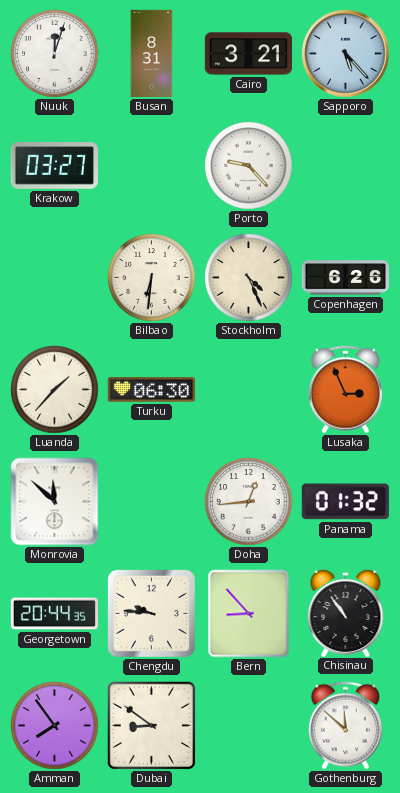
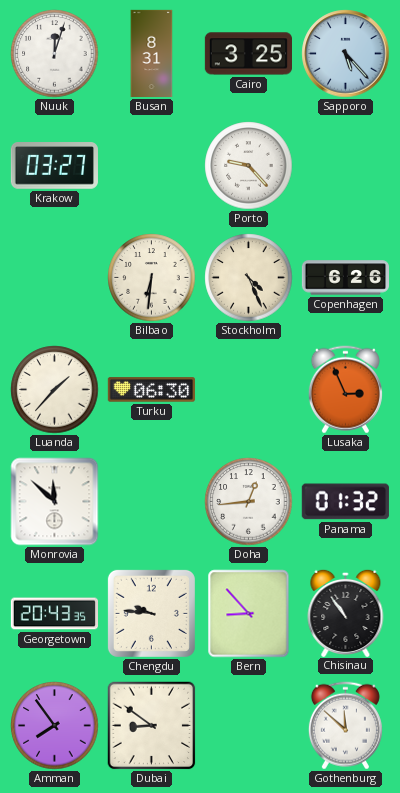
Cairo: 3:21 -> 3:25 (248, 54)
Georgetown: 20:44 -> 20:43 (54, 614)
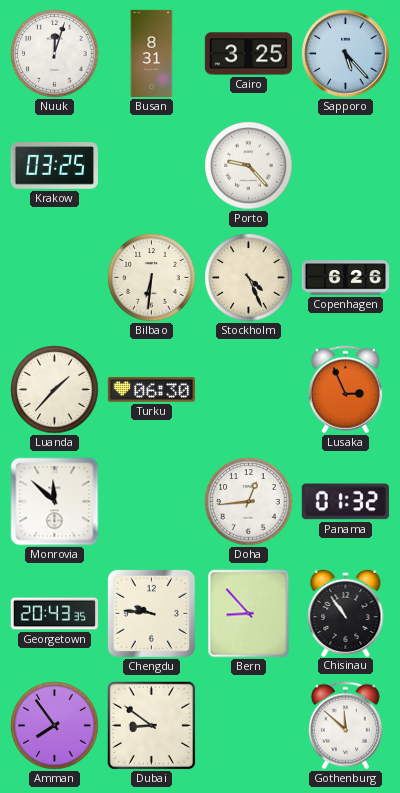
Krakow: 03:27 -> 03:25 (54, 166)
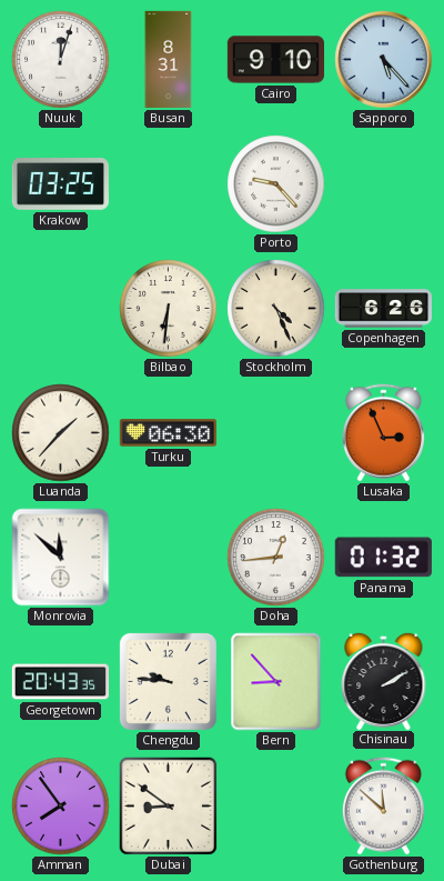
Cairo: 3:25 -> 9:10 (275, 60)
Chisinau: 10:54 -> 2:10 (384, 680)
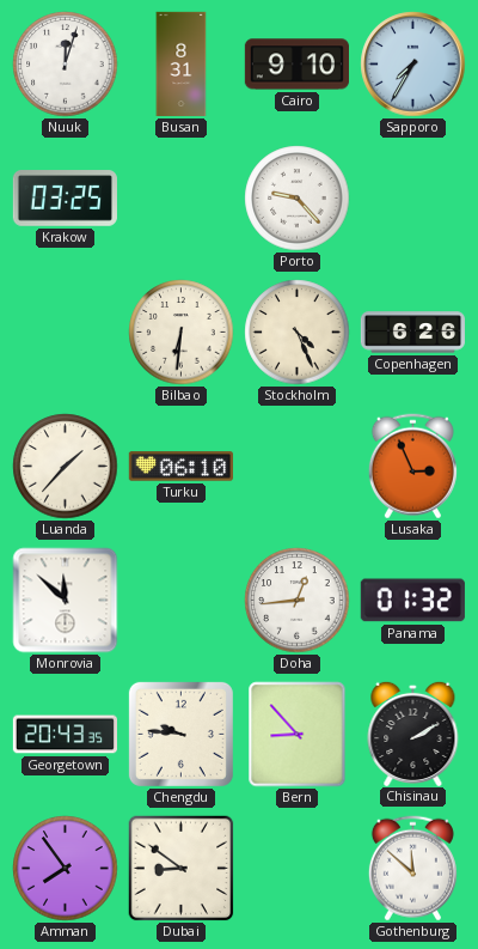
Sapporo: 5:23 -> 7:35 (413, 65)
Turku: 06:30 -> 06:10 (180, 467)
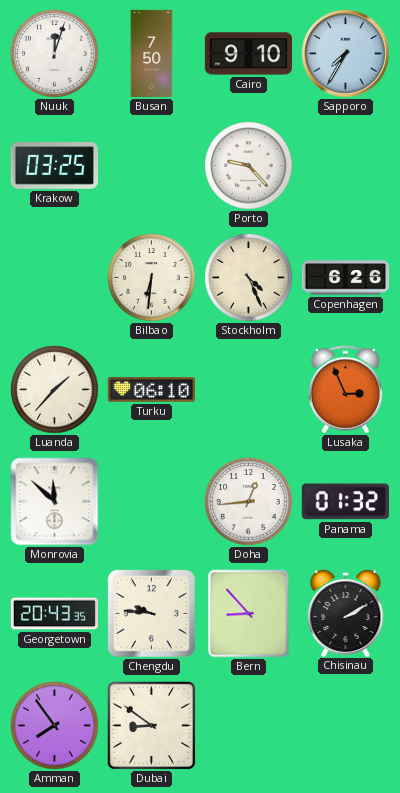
Busan: 8:31 -> 7:50 (152, 54)
Gothenburg: 11:52 -> none (412, 869)
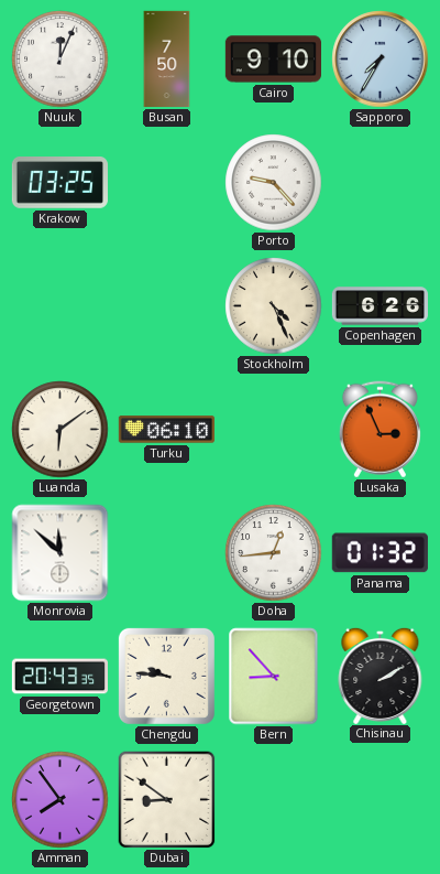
Nuuk: 12:03 -> 12:04 (61, 60)
Bilbao: 6:31 -> none (152, 278)
Luanda: 1:37 -> 6:09 (61, 430)
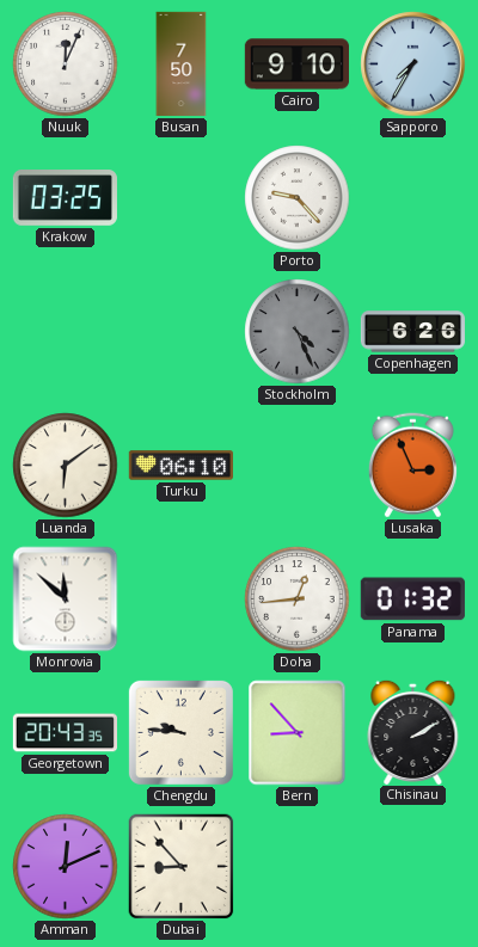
Stockholm dial: cream -> grey (298, 332)
Amman: 7:54 -> 12:11 (66, 867)
Dubai: 8:51 -> 8:53 (182, 867)
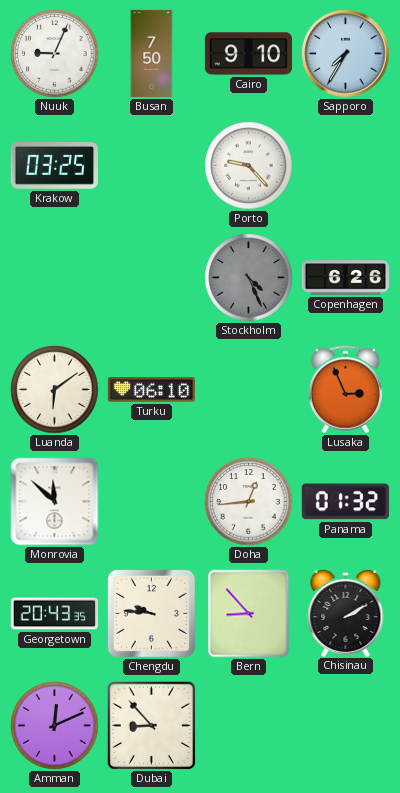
Nuuk: 12:04 -> 9:04 (55, 54)
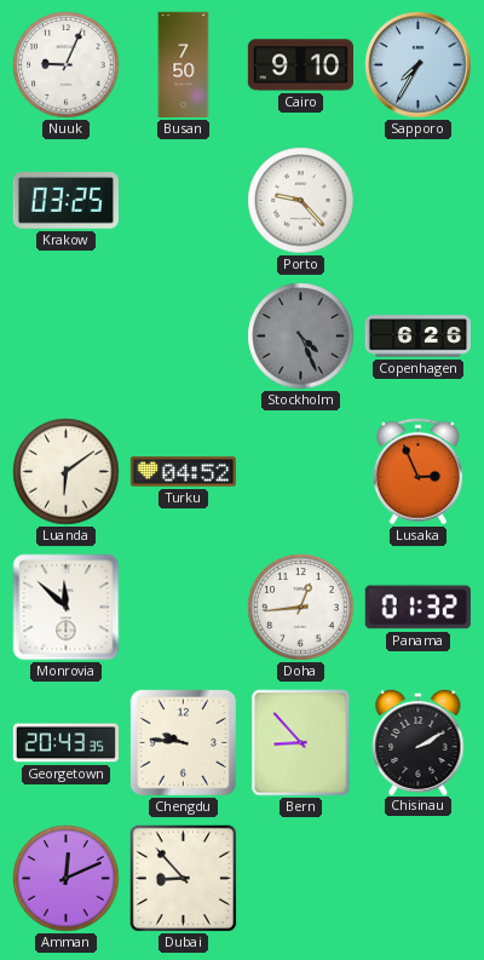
Turku: 06:10 -> 04:52 (183, 472)
